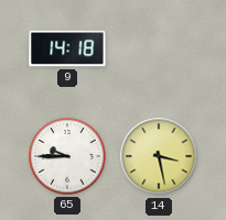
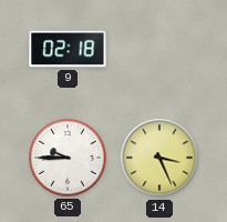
9: 14:18 -> 02:18 (68, 49)
14: 3:28 -> 3:26 (159, 158)
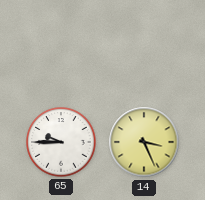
9: 02:18 -> none (68, 49)
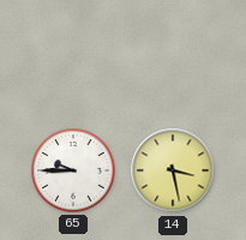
14: 3:26 -> 3:28 (173, 170)
